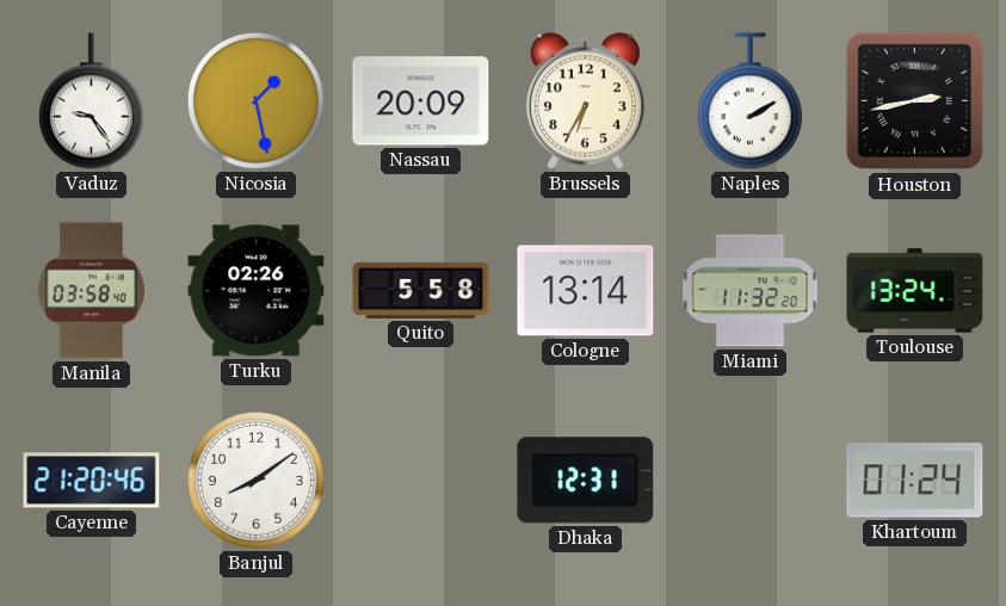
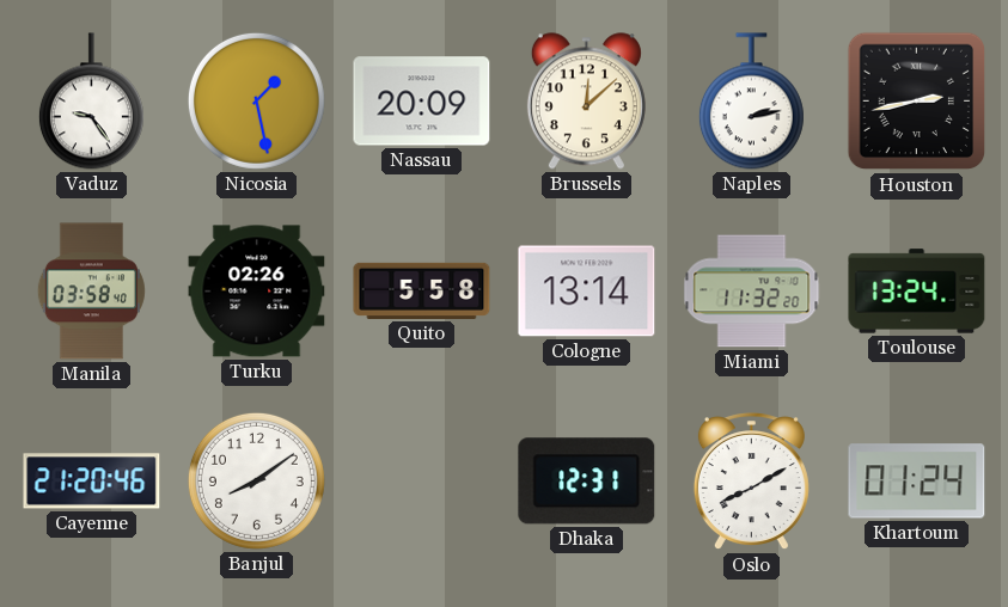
Brussels: 6:35 -> 12:08 (586, 102)
Naples: 2:10 -> 2:13 (751, 102)
Oslo: none -> 8:10 (751, 482)
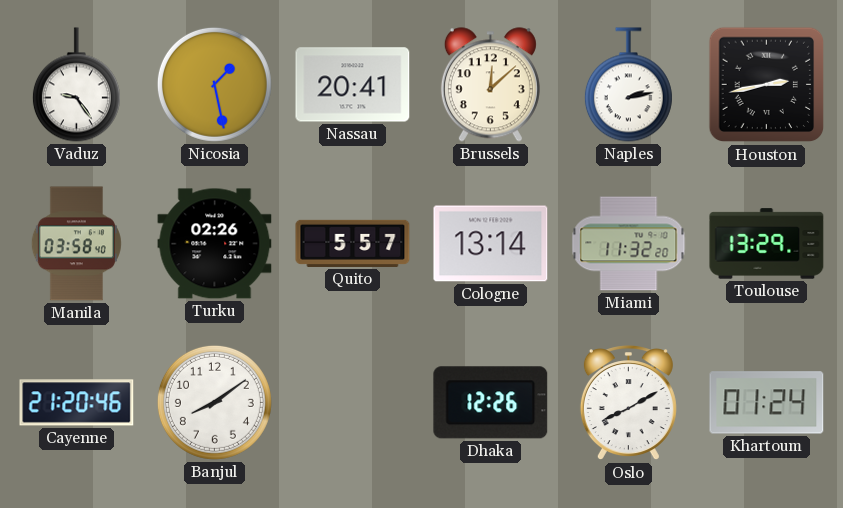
Nassau: 20:09 -> 20:41 (353, 85)
Quito: 5:58 -> 5:57 (353, 243)
Toulouse: 13:24 -> 13:29 (767, 244)
Dhaka: 12:31 -> 12:26 (491, 403)
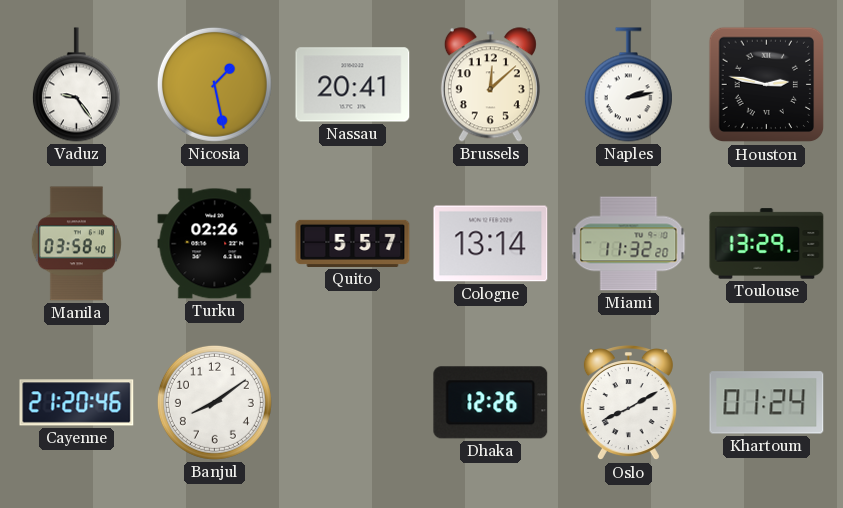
Houston: 2:43 -> 2:47 (767, 85)
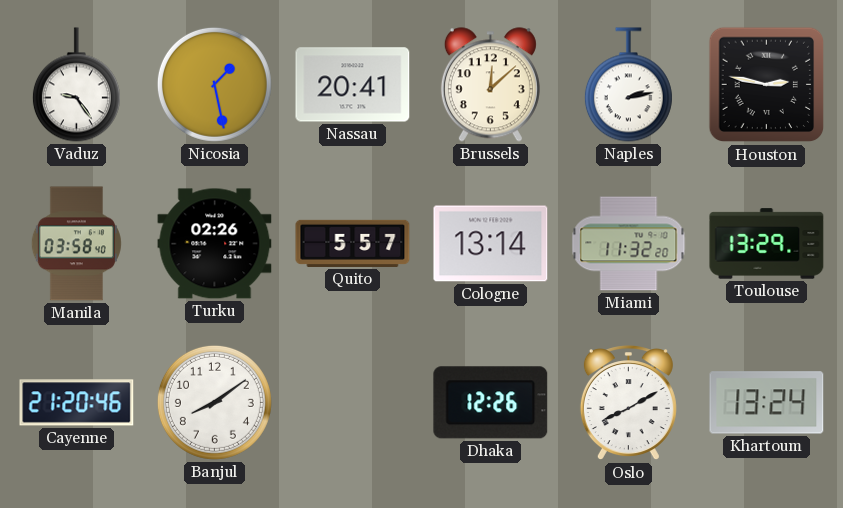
Khartoum: 01:24 -> 13:24 (767, 403)
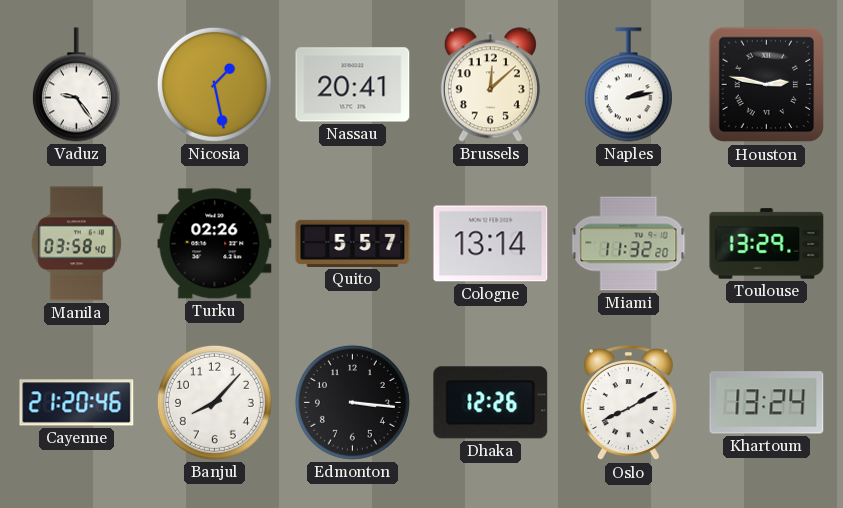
Banjul: 8:09 -> 8:07 (214, 402)
Edmonton: none -> 3:16 (352, 402)
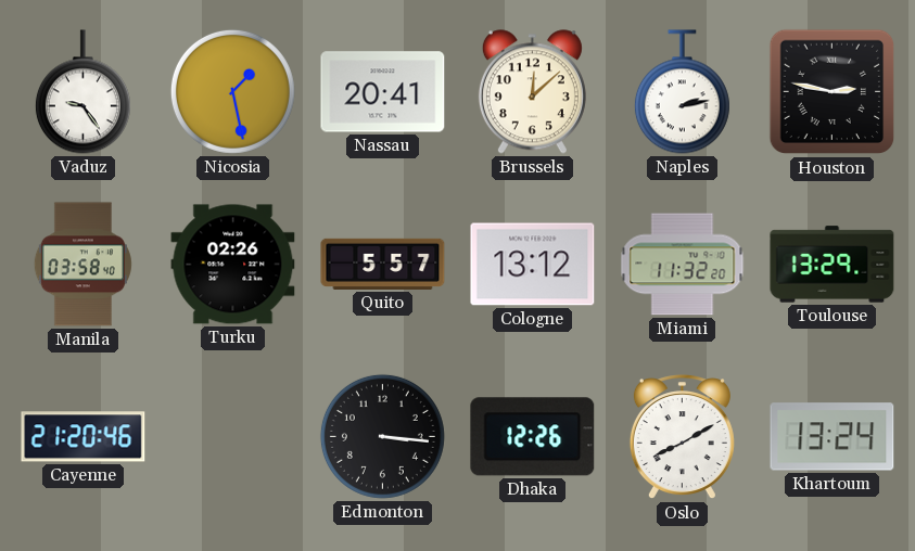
Cologne: 13:14 -> 13:12 (533, 265)
Banjul: 8:07 -> none (214, 402)
